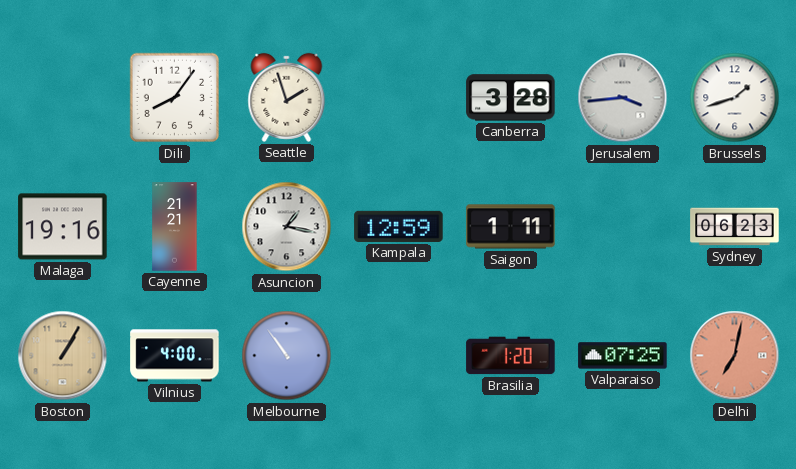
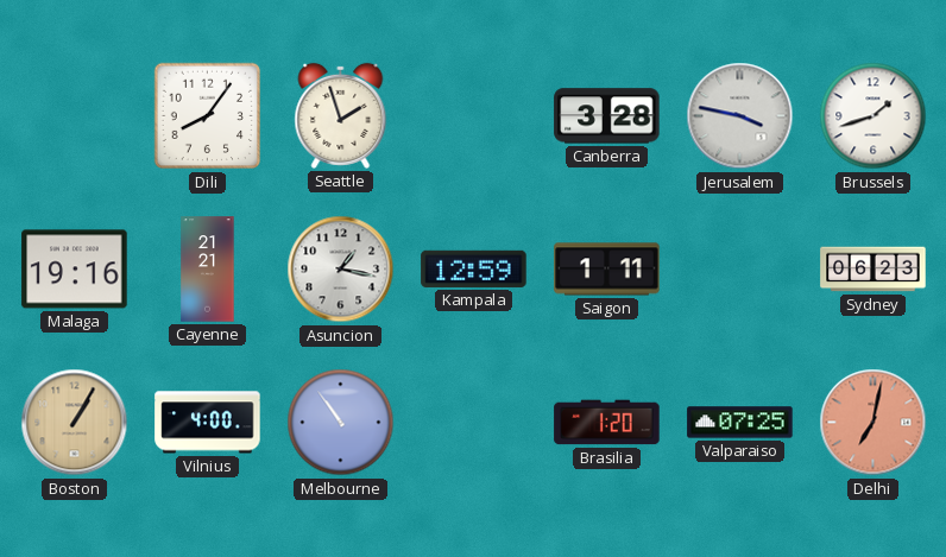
Jerusalem: 3:44 -> 3:47 (740, 116)
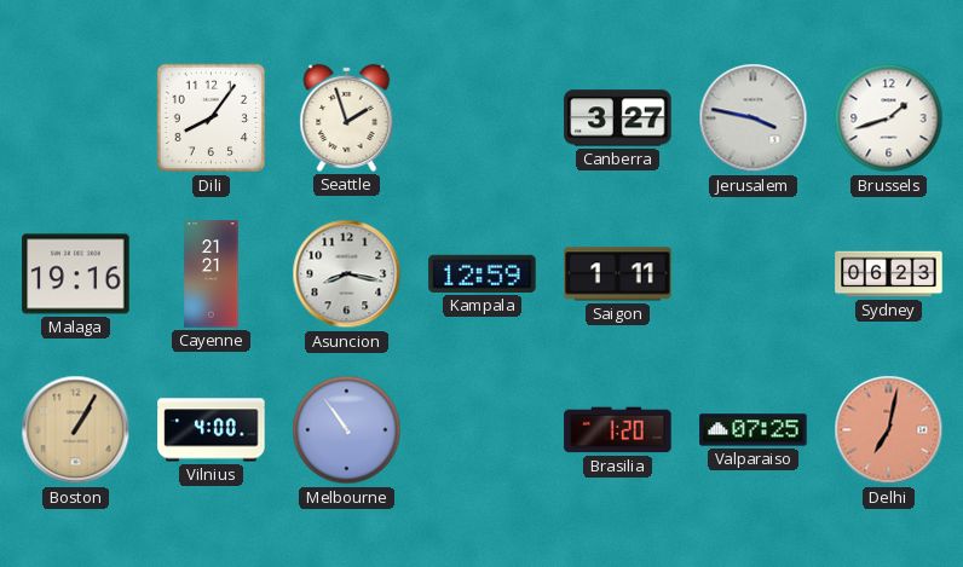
Canberra: 3:28 -> 3:27 (618, 118)
Asuncion: 1:17 -> 8:17 (347, 274)
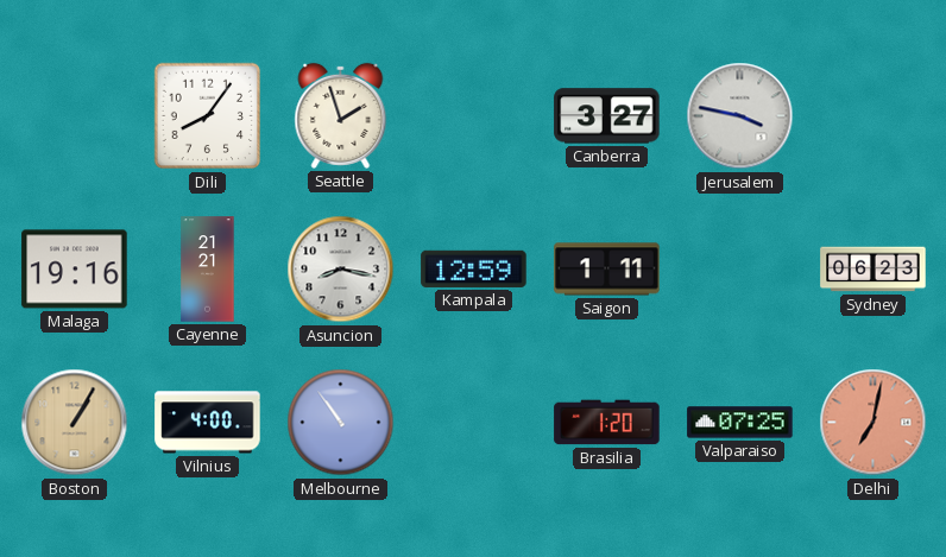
Brussels: 1:42 -> none (889, 118)
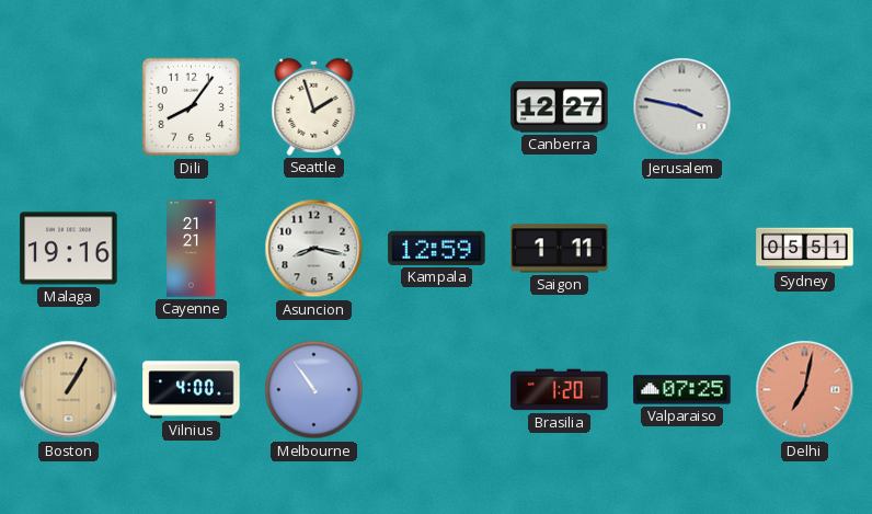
Canberra: 3:27 -> 12:27 (560, 107)
Sydney: 06:23 -> 05:51 (805, 249)
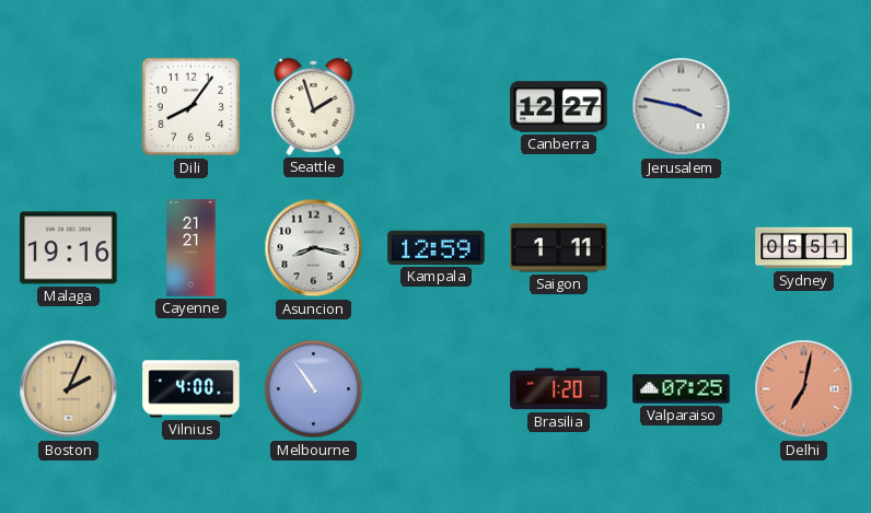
Boston: 1:05 -> 2:04 (69, 389)
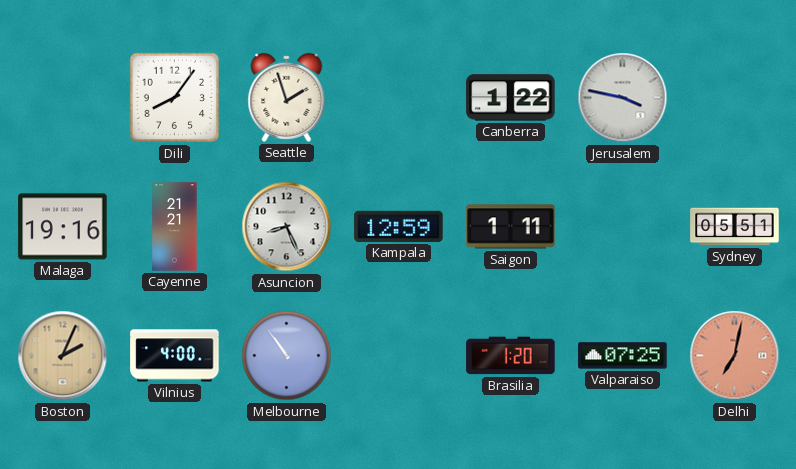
Canberra: 12:27 -> 1:22 (511, 98)
Asuncion: 8:17 -> 8:26 (287, 227)
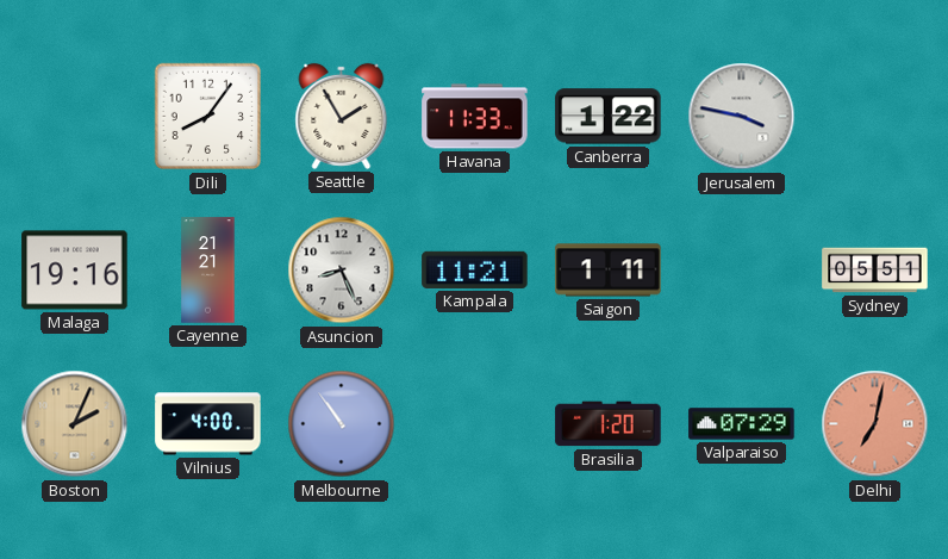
Seattle: 1:57 -> 1:55 (342, 116)
Havana: none -> 11:33 (475, 117)
Kampala: 12:59 -> 11:21 (475, 269)
Valparaiso: 07:25 -> 07:29 (742, 424)
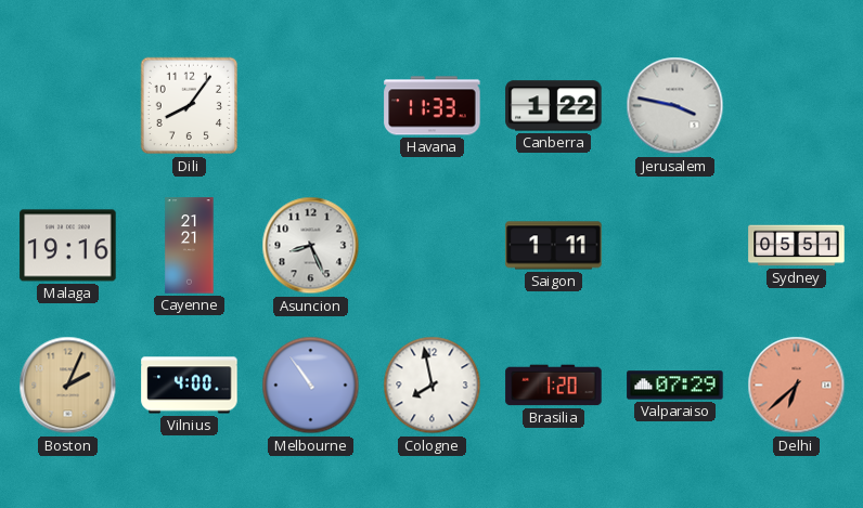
Seattle: 1:55 -> none (342, 116)
Kampala: 11:21 -> none (475, 269)
Cologne: none -> 7:58 (433, 386)
Delhi: 7:02 -> 6:38 (797, 386)
